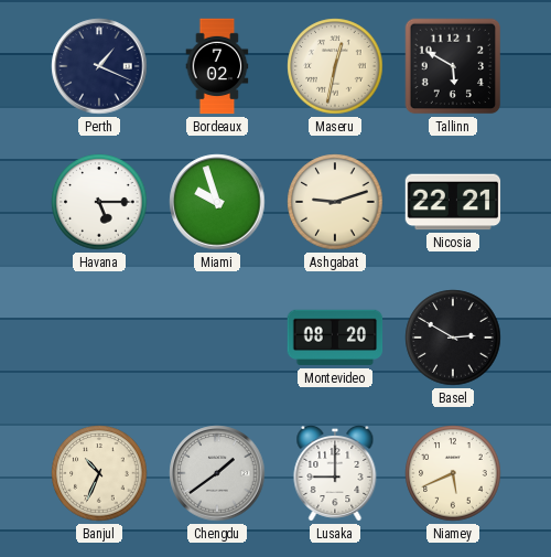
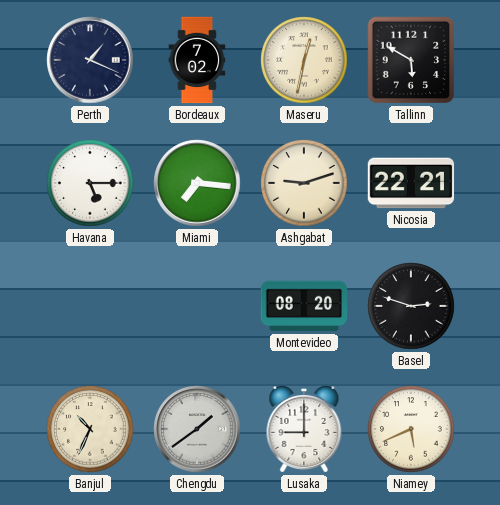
Miami: 9:57 -> 7:16 (197, 183)
Basel: 2:50 -> 2:48 (411, 306)
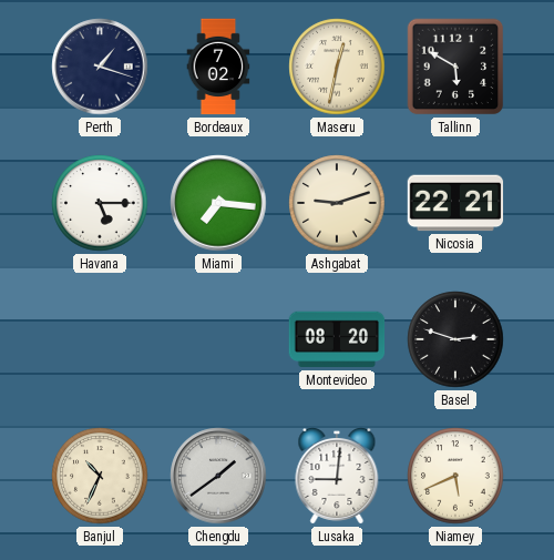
Perth: 1:19 -> 1:18 (100, 67)
Lusaka: 9:00 -> 9:01 (337, 477)
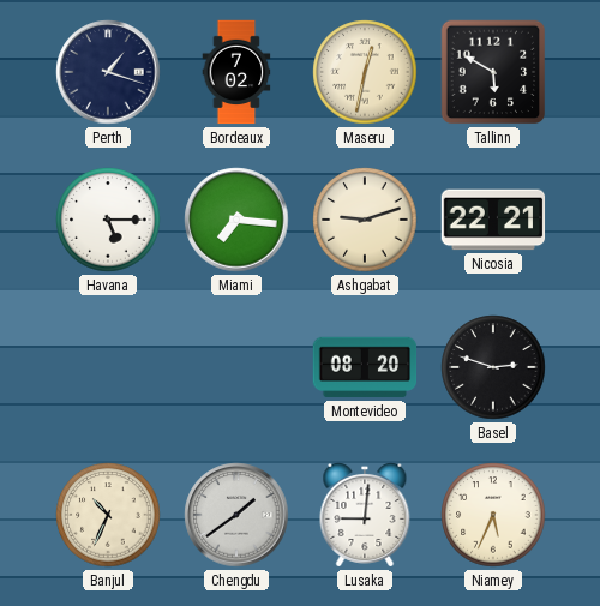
Niamey: 5:41 -> 5:34 (493, 515)
